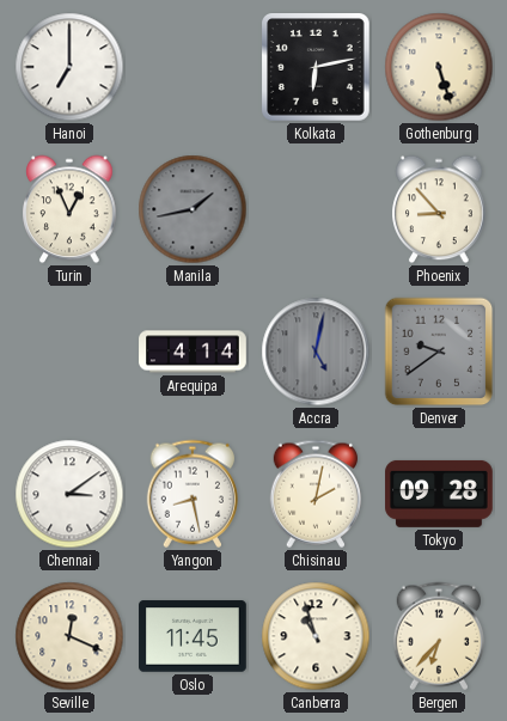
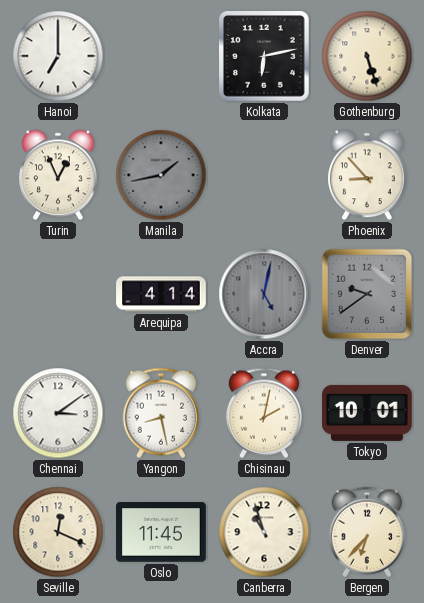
Tokyo: 09:28 -> 10:01 (367, 413)
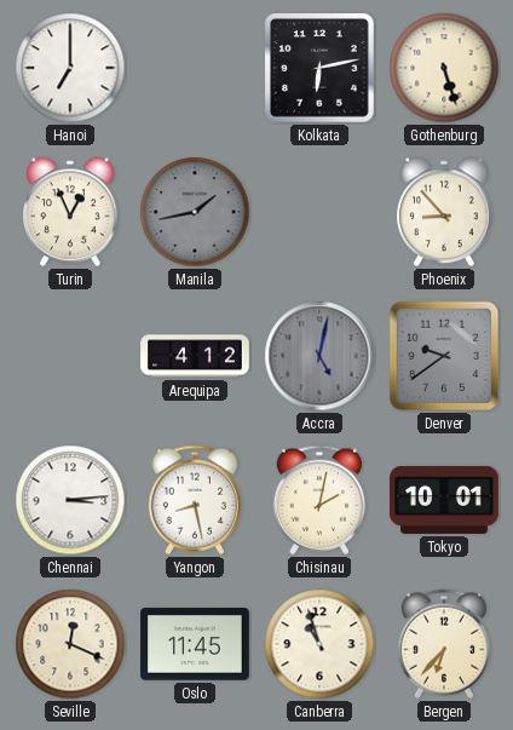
Arequipa: 4:14 -> 4:12 (195, 356)
Chennai: 3:09 -> 3:14 (70, 500)
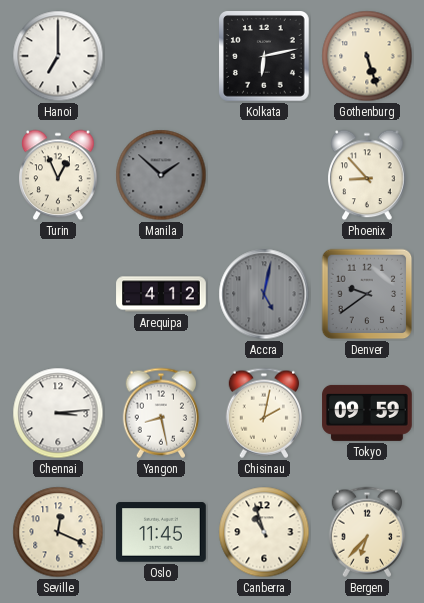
Manila: 1:43 -> 1:52 (161, 175)
Tokyo: 10:01 -> 09:59 (367, 413)
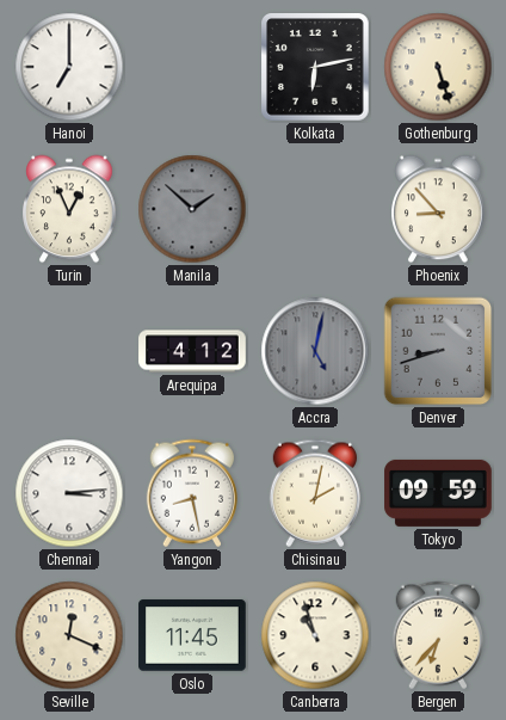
Denver: 9:39 -> 8:42 (438, 351)
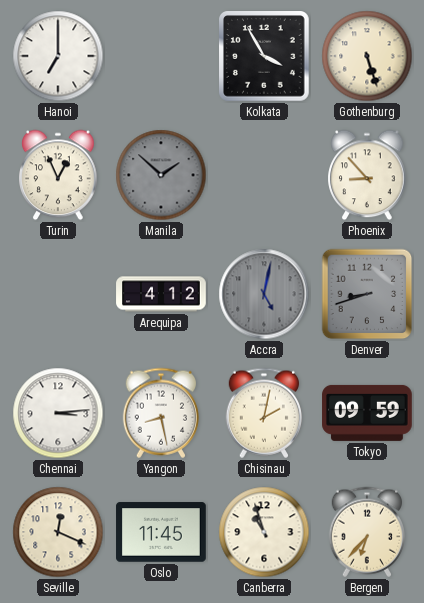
Kolkata: 6:13 -> 3:55 (265, 57)
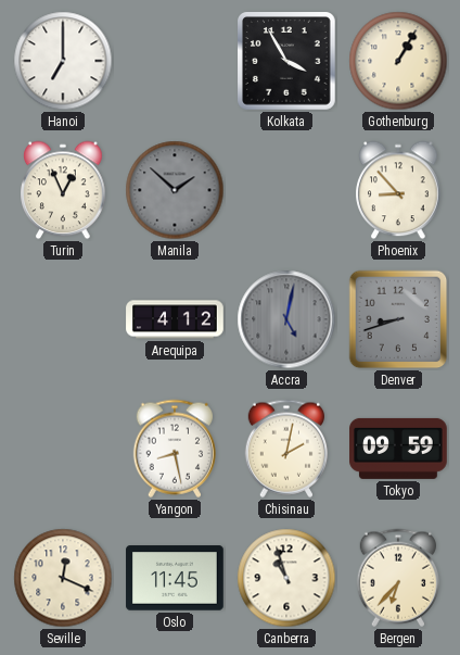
Gothenburg: 5:27 -> 1:05 (398, 61)
Chennai: 3:14 -> none (58, 413)
